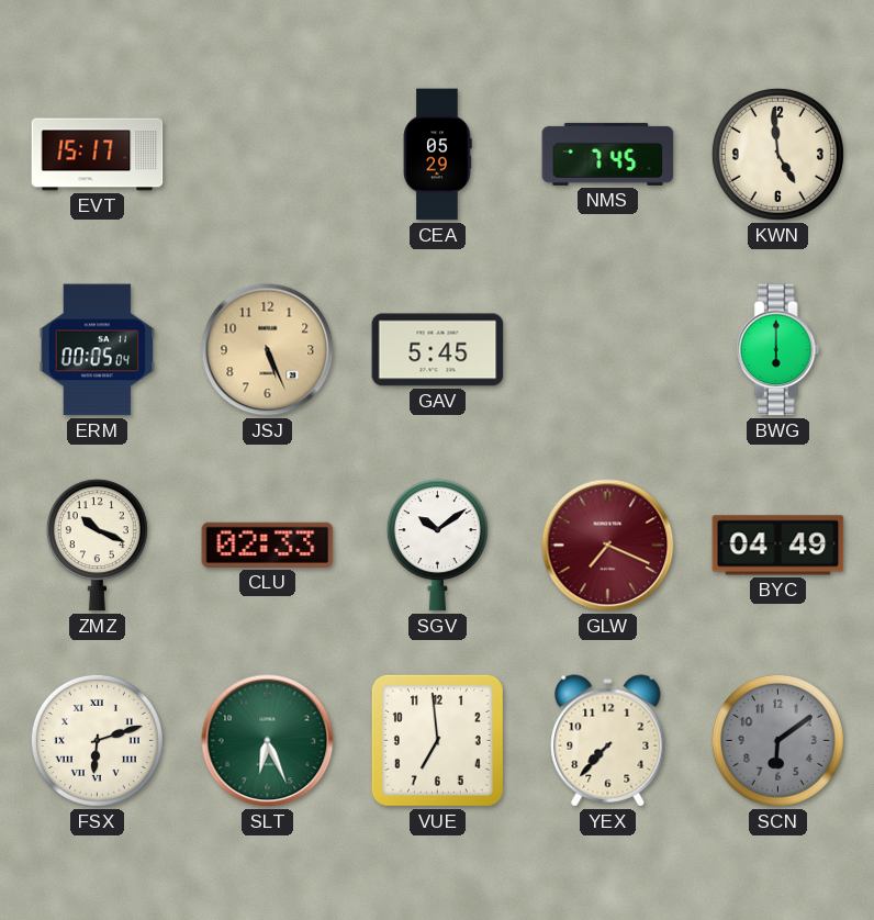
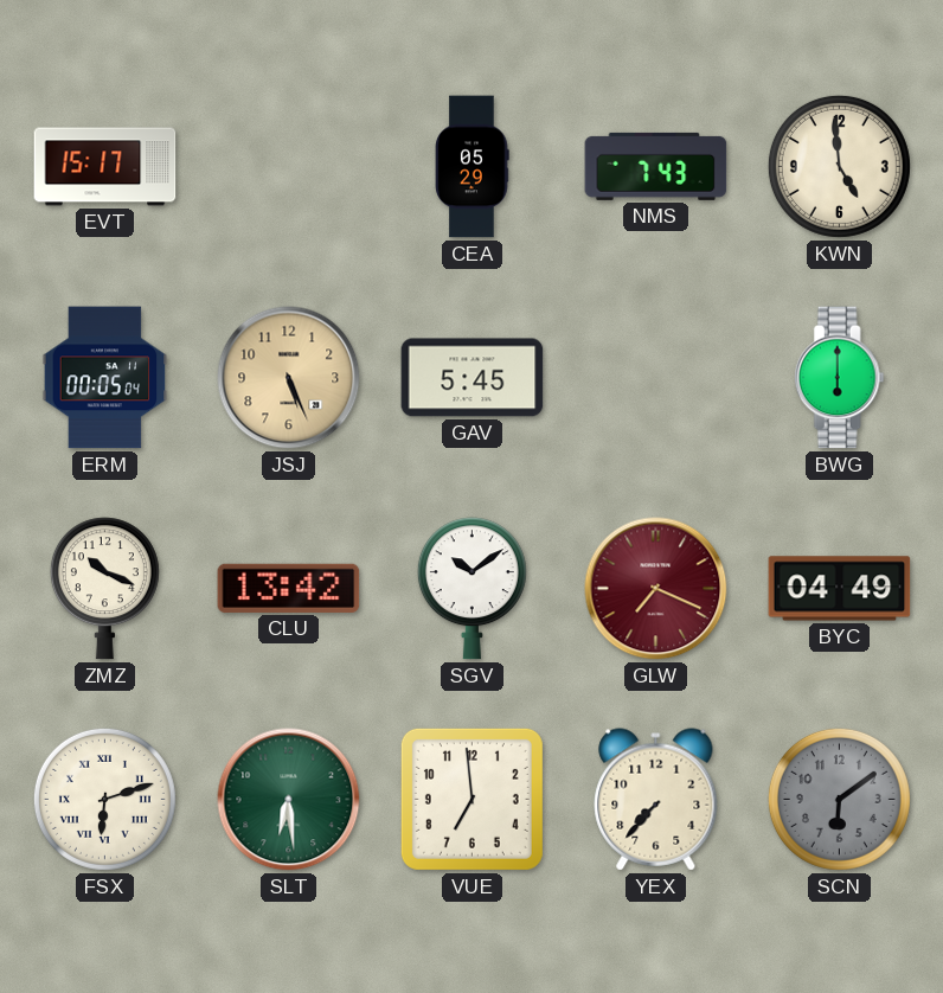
NMS: 7:45 -> 7:43 (656, 166)
CLU: 02:33 -> 13:42 (289, 588)
SLT: 6:26 -> 6:29 (289, 800)
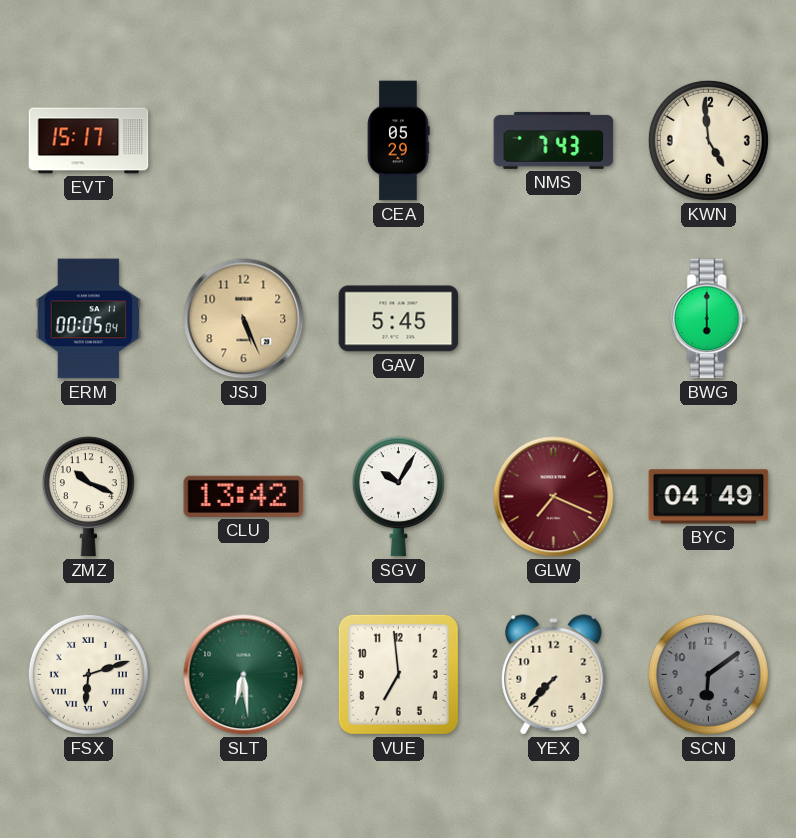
SGV: 10:09 -> 10:05 (398, 497)
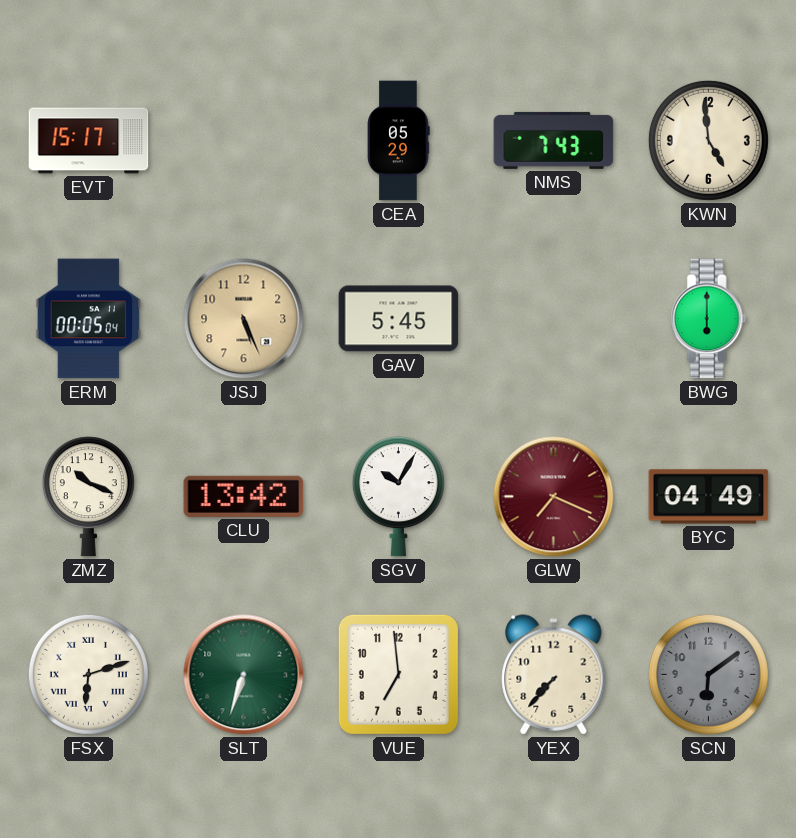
SLT: 6:29 -> 6:33 (244, 675)
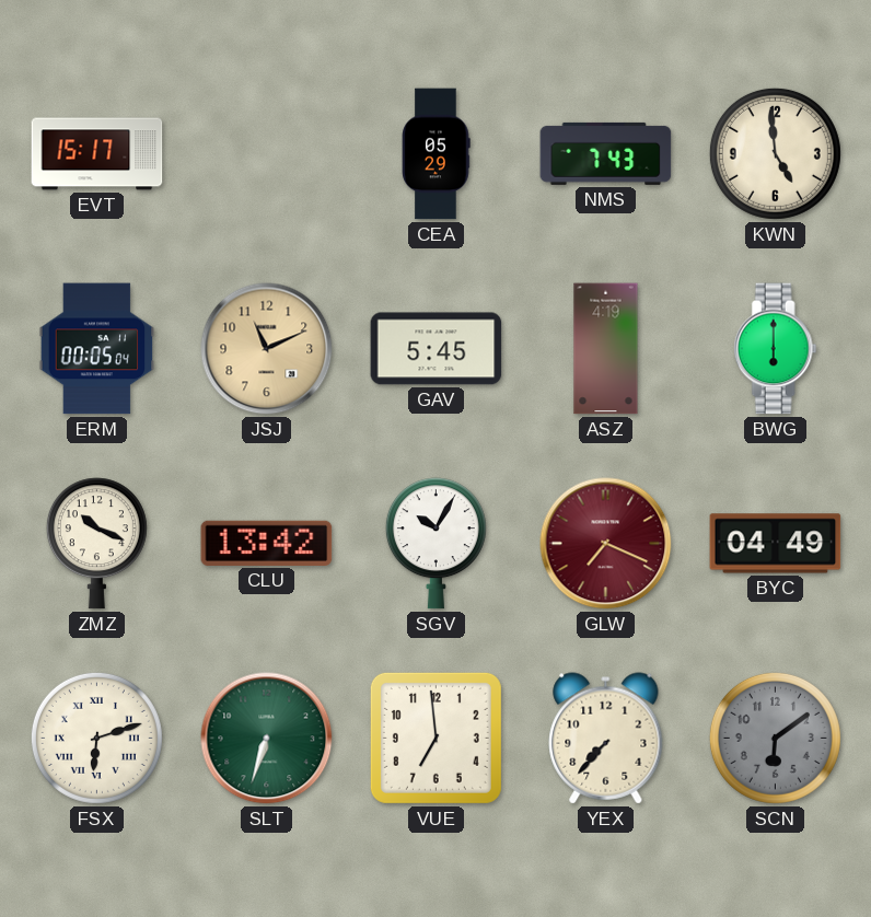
JSJ: 5:26 -> 11:11 (267, 349)
ASZ: none -> 4:19 (606, 349)
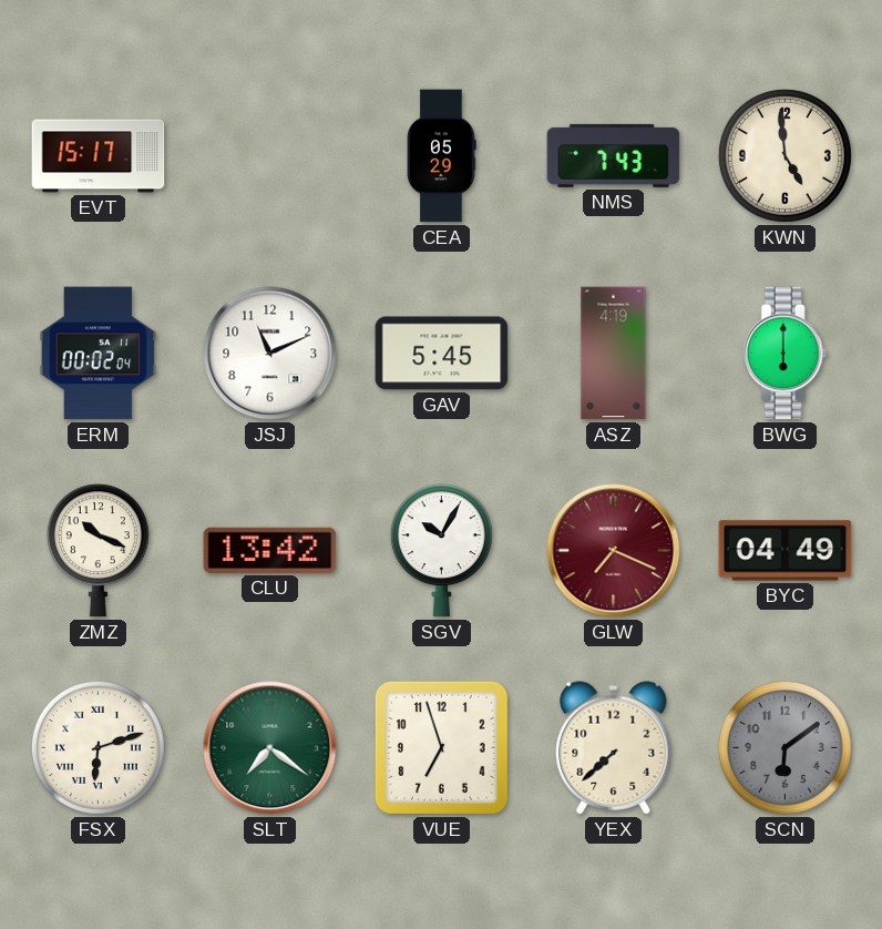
ERM: 00:05 -> 00:02 (99, 354)
JSJ dial: champagne -> white (270, 354)
SLT: 6:33 -> 7:21 (270, 748)
VUE: 6:59 -> 6:57 (441, 747)
YEX: 7:37 -> 7:38 (614, 748)
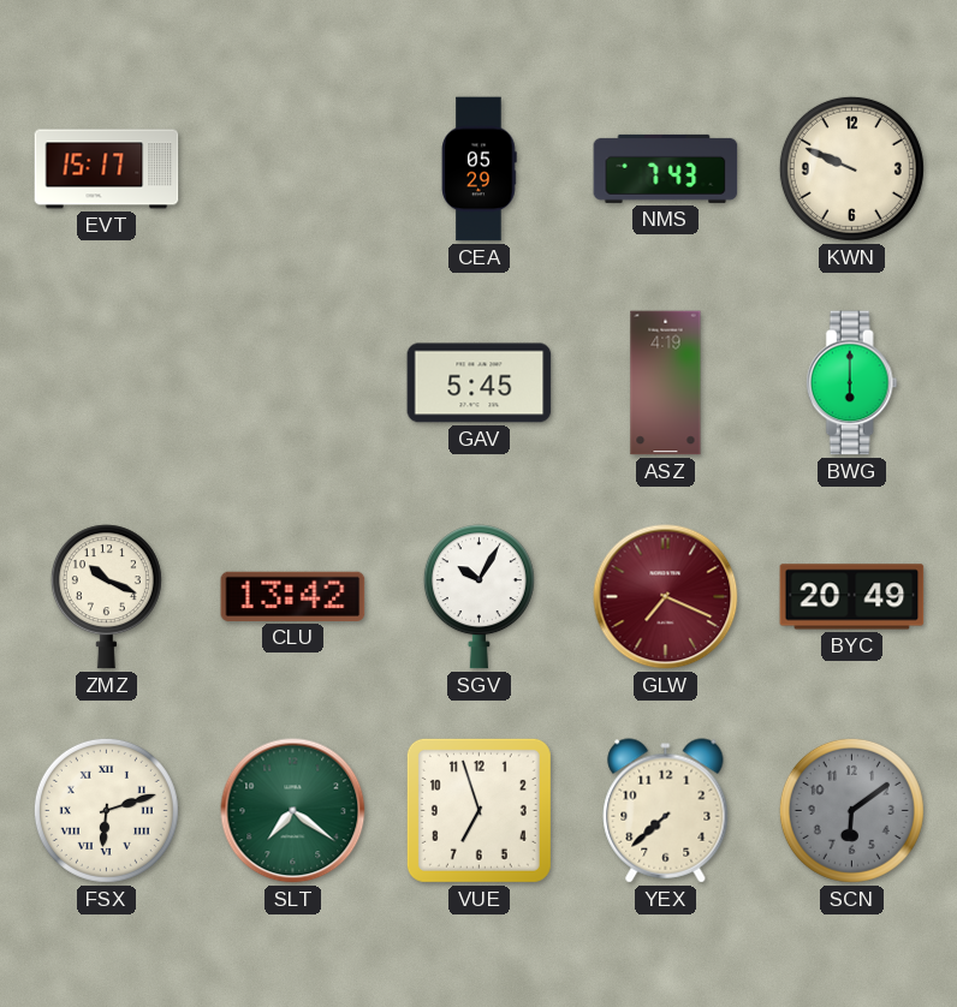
KWN: 4:59 -> 9:49 (851, 168)
ERM: 00:02 -> none (99, 354)
JSJ: 11:11 -> none (270, 354)
BYC: 04:49 -> 20:49 (852, 597)
